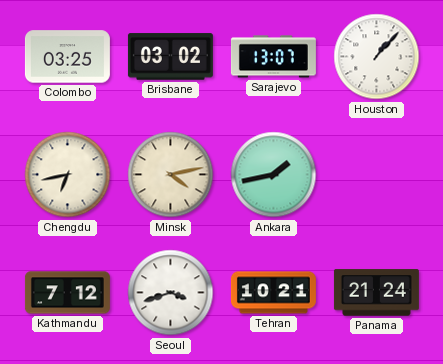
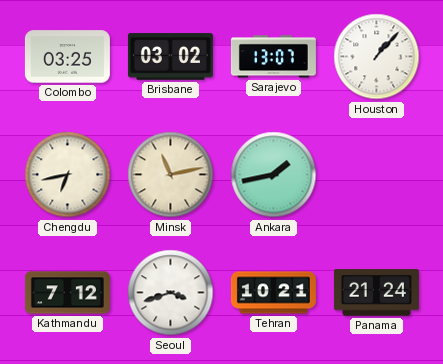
Minsk: 4:13 -> 11:13 (171, 175)
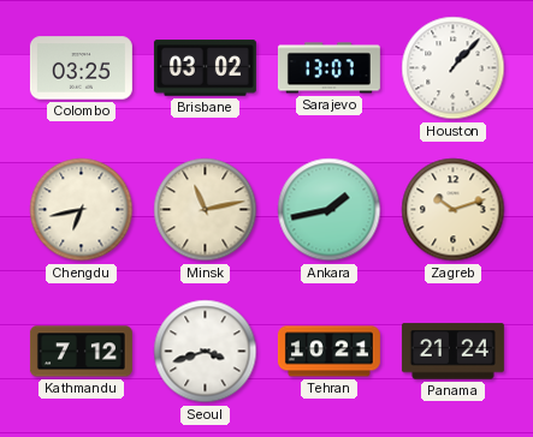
Zagreb: none -> 10:12 (454, 210)
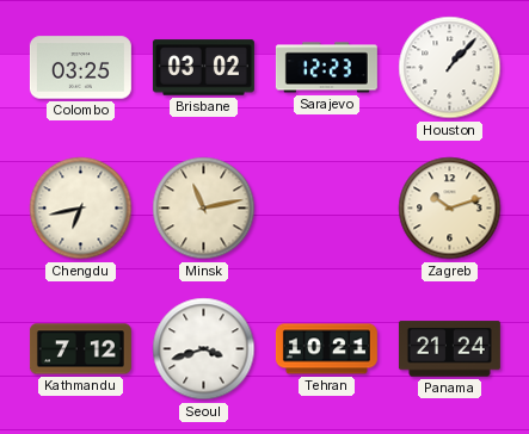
Sarajevo: 13:07 -> 12:23 (326, 68)
Ankara: 1:43 -> none (330, 210)
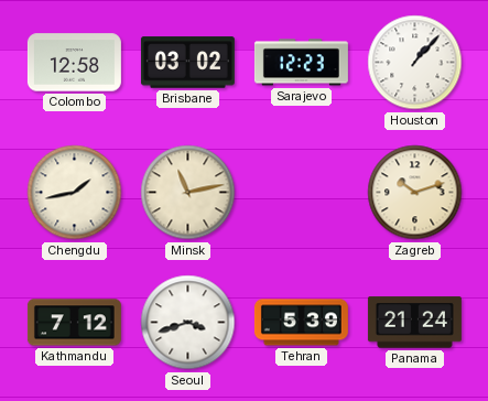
Colombo: 03:25 -> 12:58 (74, 63)
Chengdu: 6:43 -> 1:43 (75, 193)
Tehran: 10:21 -> 5:39 (301, 323)
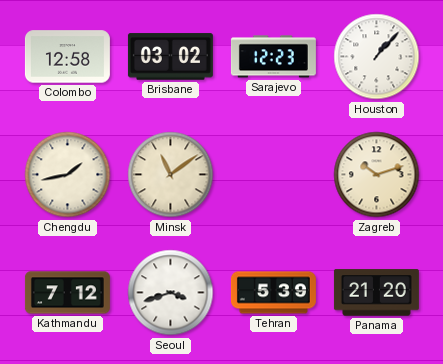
Minsk: 11:13 -> 11:09 (171, 175)
Panama: 21:24 -> 21:20 (376, 293)
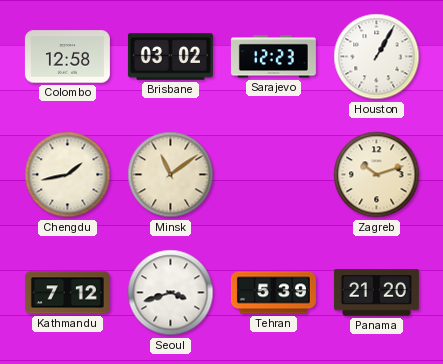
Houston: 1:07 -> 1:05 (377, 57)
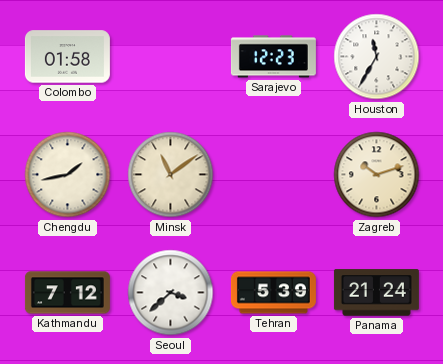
Colombo: 12:58 -> 01:58 (67, 57)
Brisbane: 03:02 -> none (170, 57)
Houston: 1:05 -> 11:35 (377, 57)
Seoul: 3:42 -> 3:38 (171, 293)
Panama: 21:20 -> 21:24 (376, 293)
